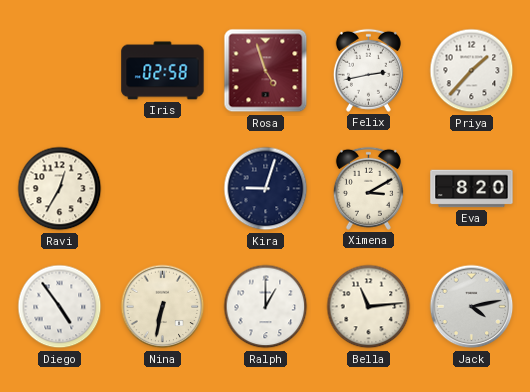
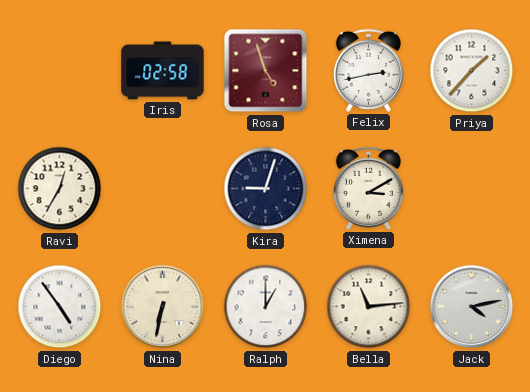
Eva: 8:20 -> none (472, 189)
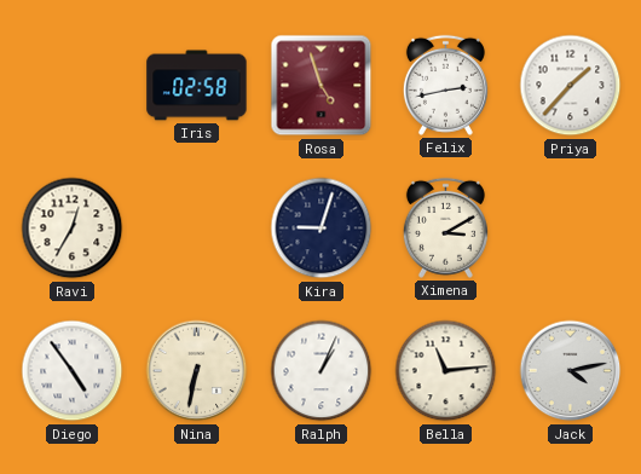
Ralph: 1:00 -> 1:04 (322, 371)
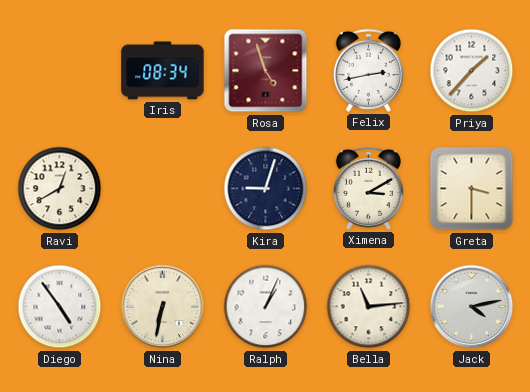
Iris: 02:58 -> 08:34 (163, 71)
Ravi: 12:35 -> 12:40 (60, 189)
Greta: none -> 3:30 (472, 189)
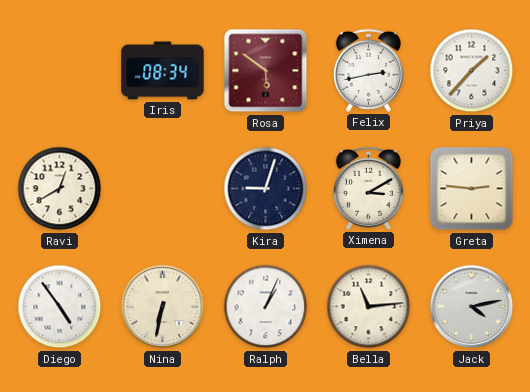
Rosa: 4:57 -> 5:51 (266, 71)
Greta: 3:30 -> 2:46 (472, 189)
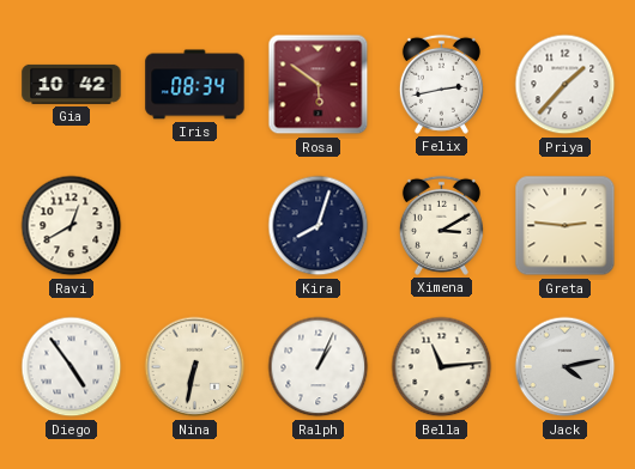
Gia: none -> 10:42 (72, 84)
Kira: 9:03 -> 8:03 (319, 226)
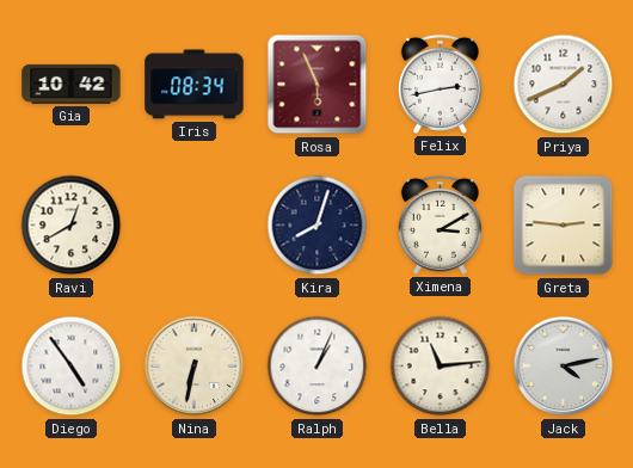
Rosa: 5:51 -> 5:56 (318, 85)
Priya: 1:37 -> 1:41 (564, 85)
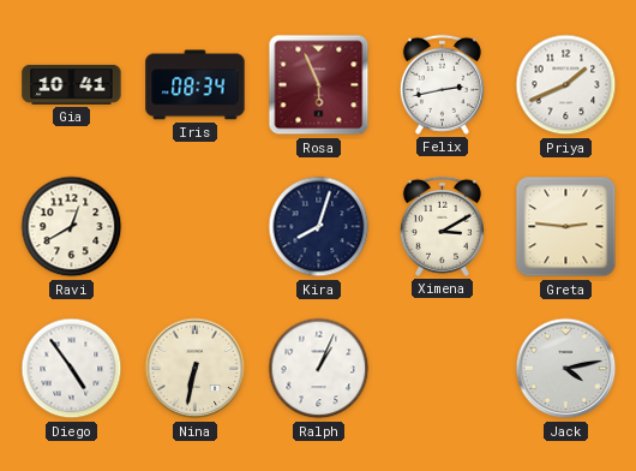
Gia: 10:42 -> 10:41 (72, 84)
Bella: 11:14 -> none (441, 367)
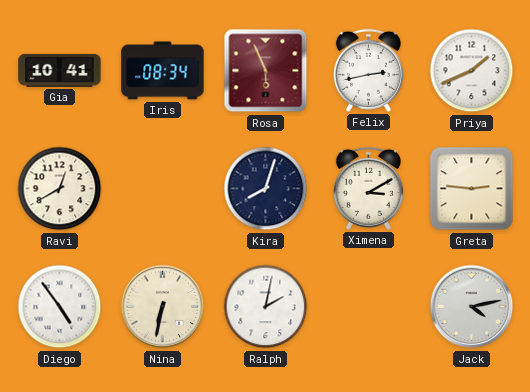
Ralph: 1:04 -> 2:02 (266, 307)
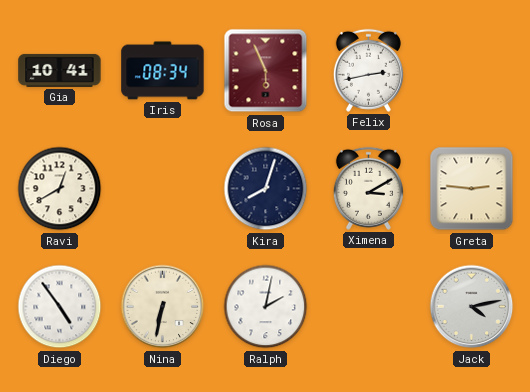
Priya: 1:41 -> none (472, 71)
